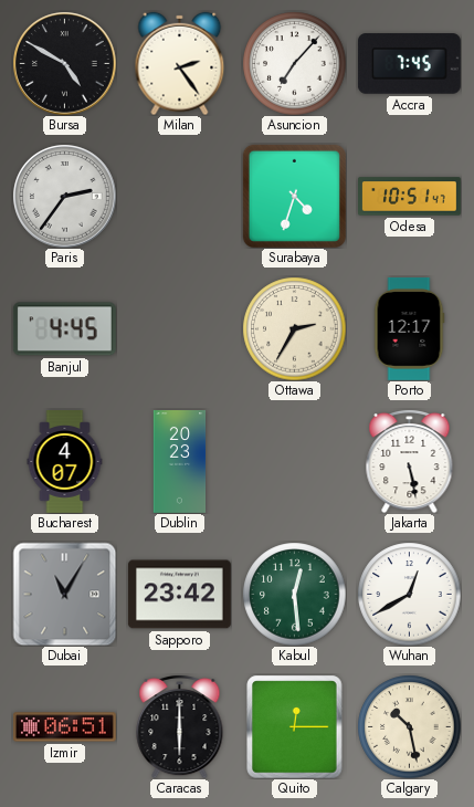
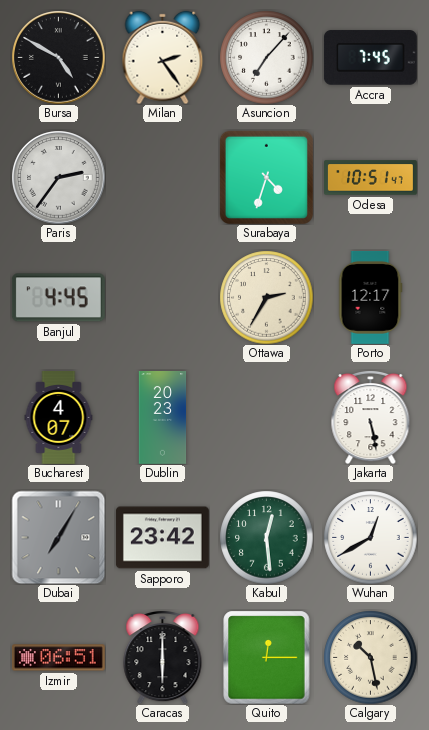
Dubai: 11:05 -> 7:05 (58, 537)
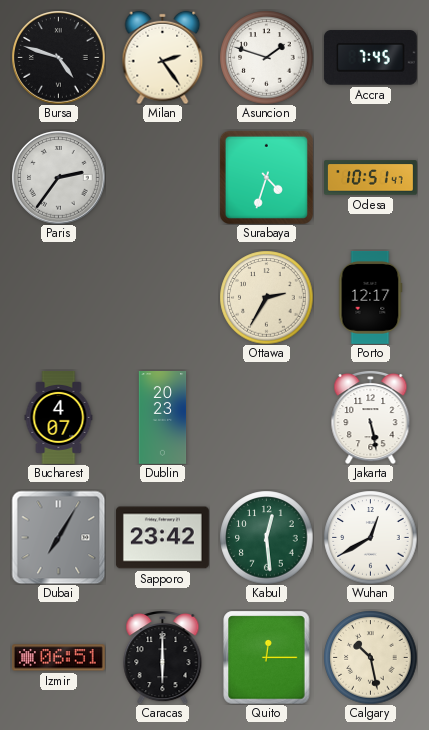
Bursa: 4:50 -> 4:48 (58, 57)
Asuncion: 7:07 -> 1:48 (266, 57)
Banjul: 4:45 -> none (58, 298)
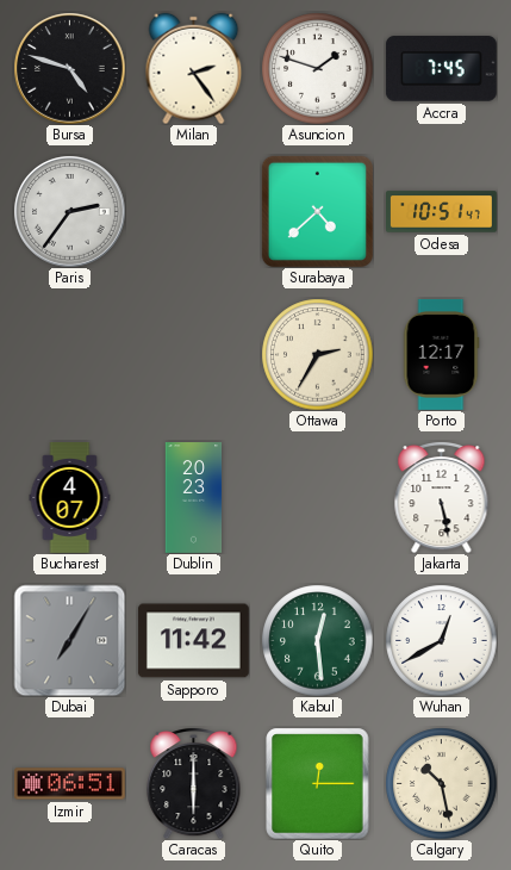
Surabaya: 4:33 -> 4:38 (317, 211)
Sapporo: 23:42 -> 11:42 (193, 641)
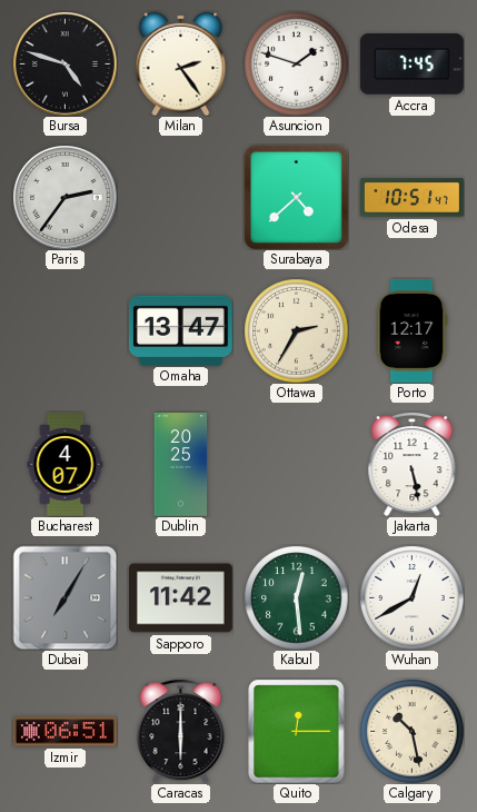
Omaha: none -> 13:47 (180, 330)
Dublin: 20:23 -> 20:25 (181, 465)
